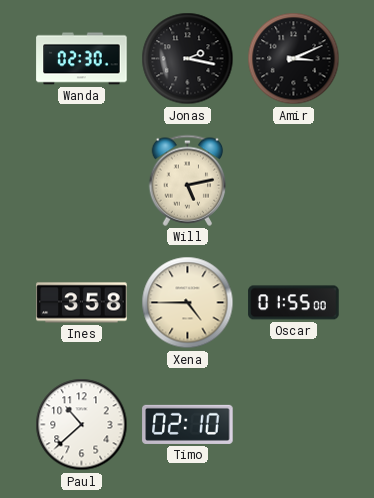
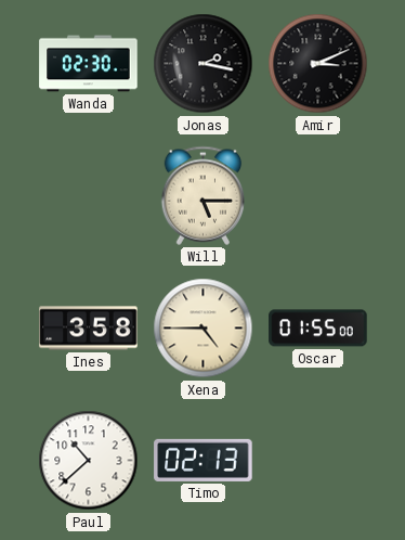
Will: 5:13 -> 5:15 (204, 195)
Timo: 02:10 -> 02:13 (204, 460)
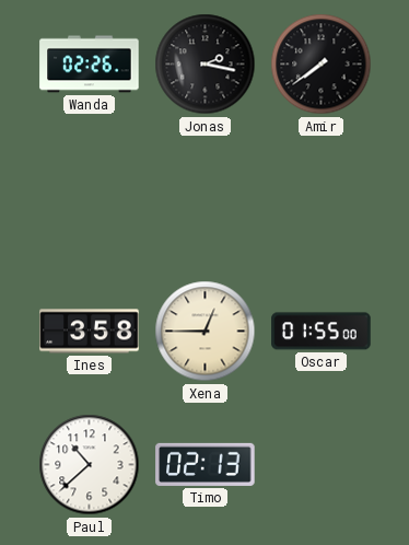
Wanda: 02:30 -> 02:26 (90, 65)
Amir: 3:11 -> 7:39 (322, 65)
Will: 5:15 -> none (204, 195)
Xena: 4:45 -> 12:45 (206, 332)
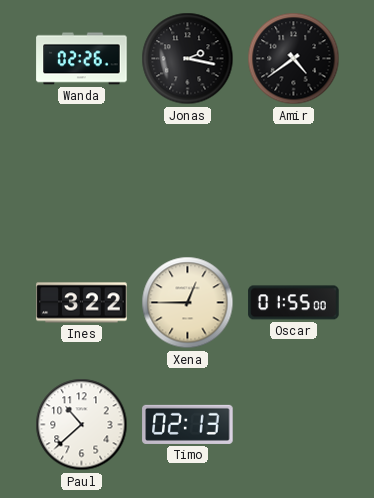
Amir: 7:39 -> 4:39 (294, 59)
Ines: 3:58 -> 3:22 (82, 303)
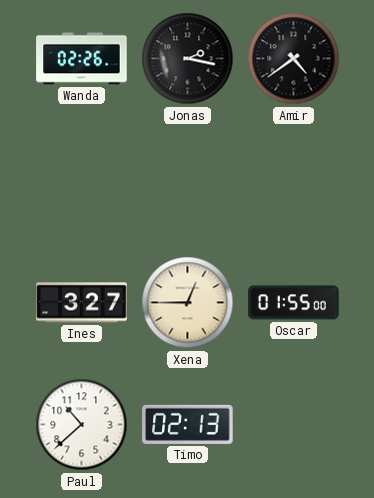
Ines: 3:22 -> 3:27 (82, 303)
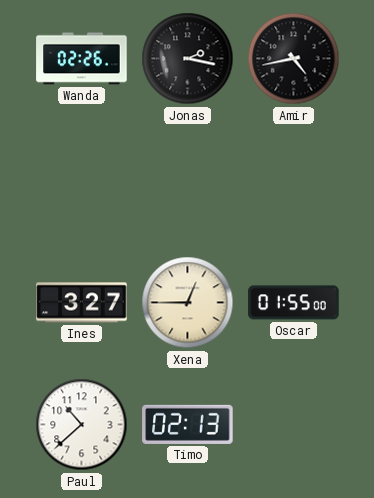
Amir: 4:39 -> 4:43 (294, 59)
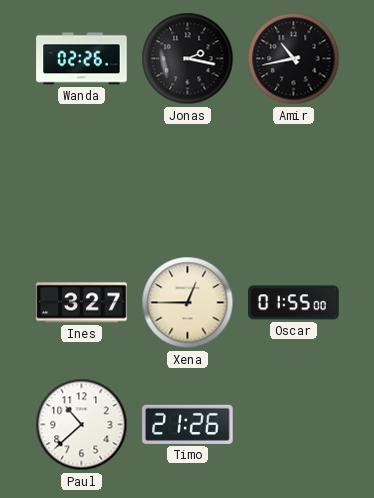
Amir: 4:43 -> 10:43 (294, 59)
Timo: 02:13 -> 21:26 (188, 424)
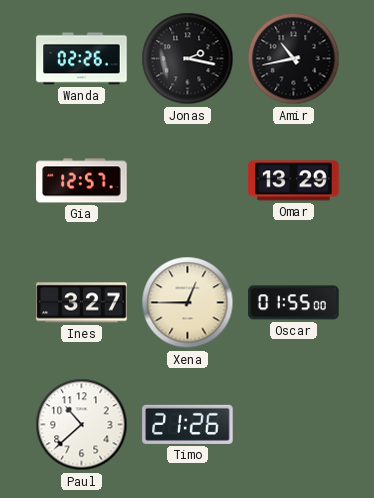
Gia: none -> 12:57 (82, 181)
Omar: none -> 13:29 (294, 181)
